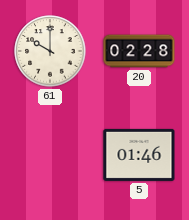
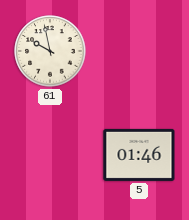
61: 10:00 -> 9:58 (50, 51)
20: 02:28 -> none (139, 51)
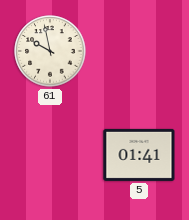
5: 01:46 -> 01:41 (139, 155)
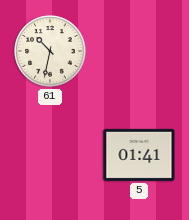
61: 9:58 -> 10:32 (50, 51)
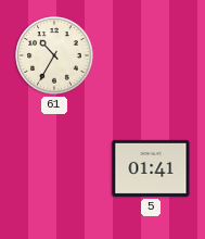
61: 10:32 -> 10:35 (54, 55)
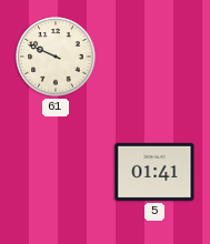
61: 10:35 -> 9:49 (56, 57)
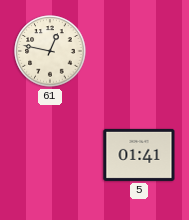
61: 9:49 -> 12:47 (50, 51)
